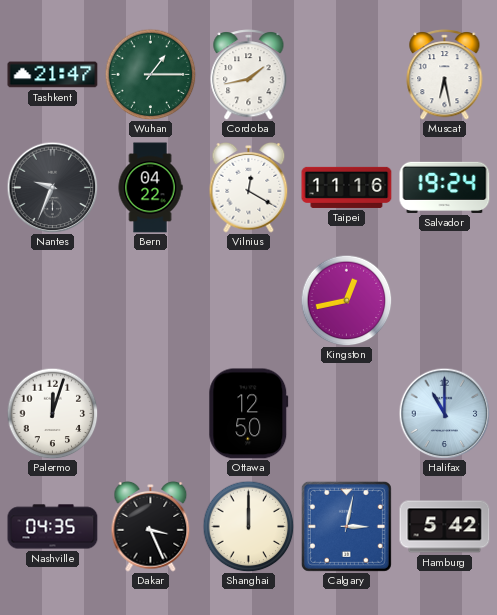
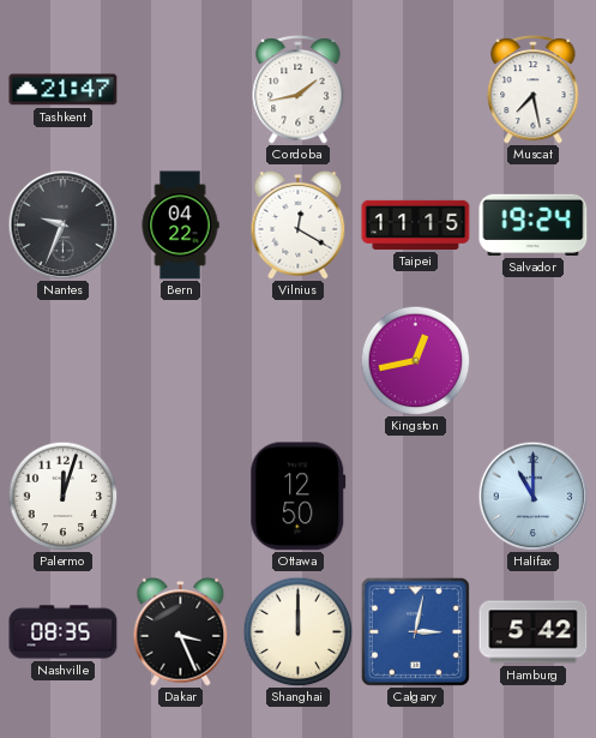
Wuhan: 1:15 -> none (150, 74)
Muscat: 6:28 -> 7:28 (534, 90)
Taipei: 11:16 -> 11:15 (416, 224)
Nashville: 04:35 -> 08:35 (64, 632)
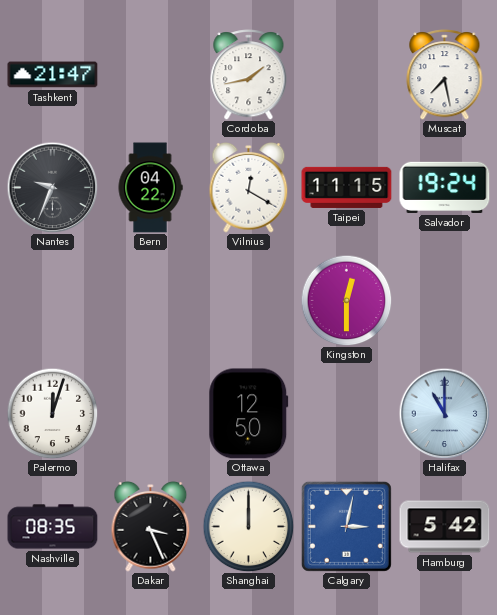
Kingston: 12:43 -> 12:30 (346, 300)
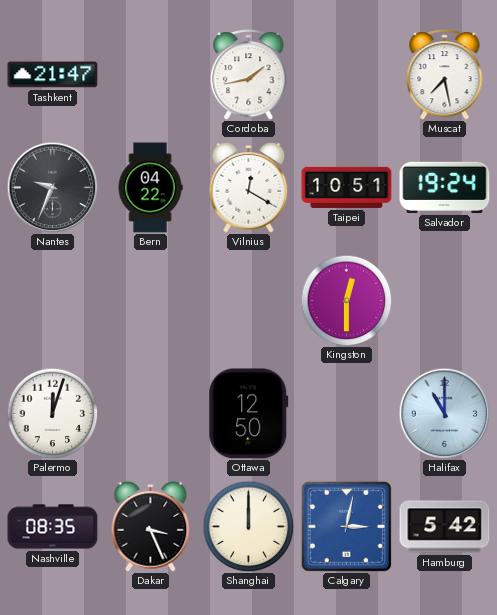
Taipei: 11:15 -> 10:51 (347, 187)
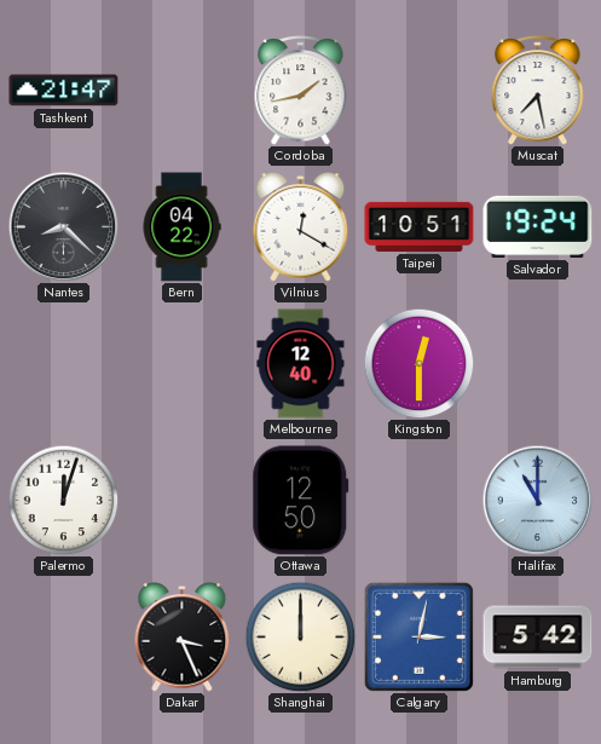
Nantes: 9:34 -> 8:22 (63, 226)
Melbourne: none -> 12:40 (301, 364)
Nashville: 08:35 -> none (53, 527)
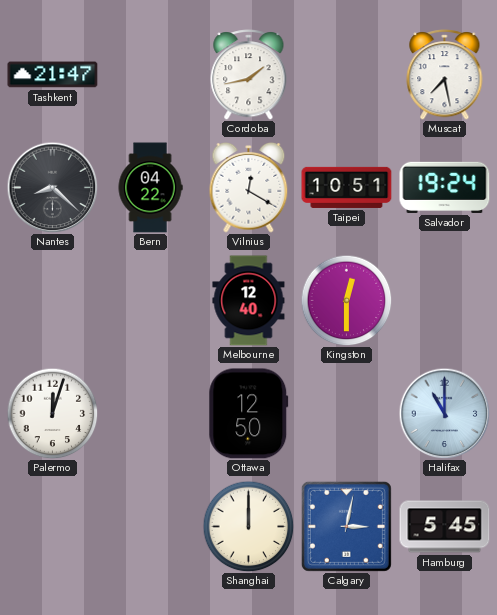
Dakar: 3:26 -> none (183, 636)
Hamburg: 5:42 -> 5:45 (445, 527)
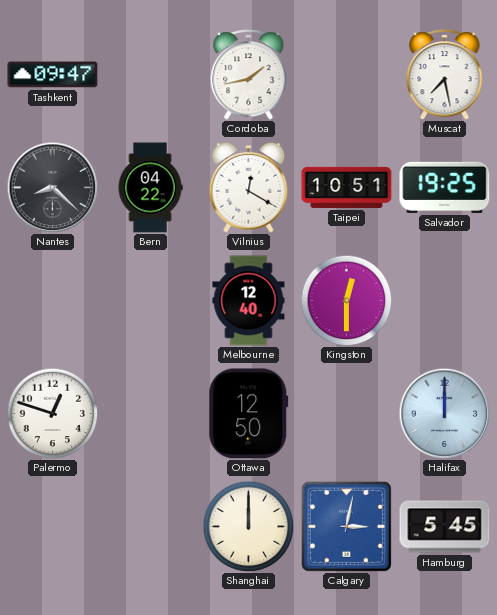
Tashkent: 21:47 -> 09:47 (53, 75)
Salvador: 19:24 -> 19:25 (445, 187)
Palermo: 12:03 -> 12:48 (52, 413)
Halifax: 11:00 -> 12:00 (444, 413)
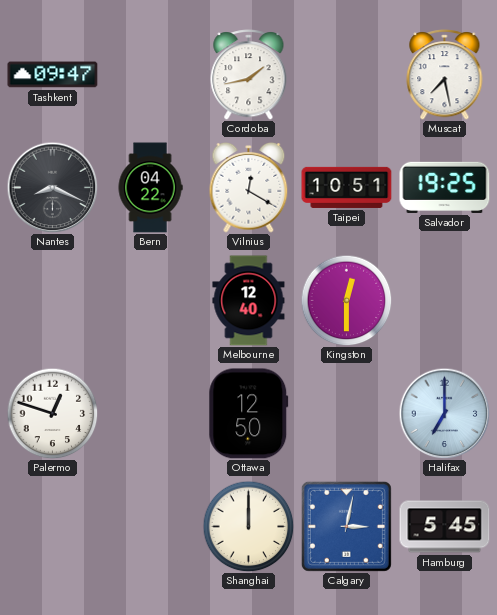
Nantes: 8:22 -> 8:19 (52, 187)
Halifax: 12:00 -> 7:00 (444, 413)
